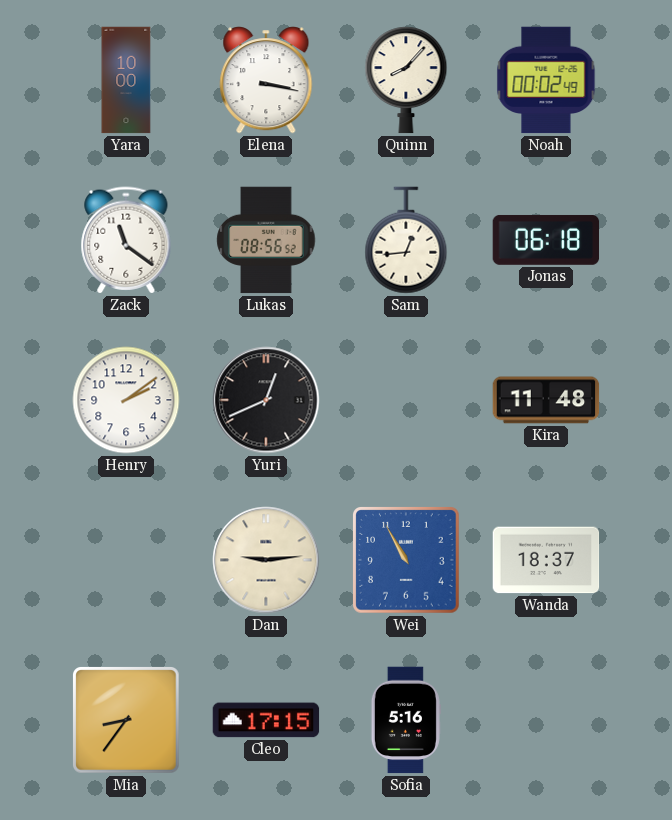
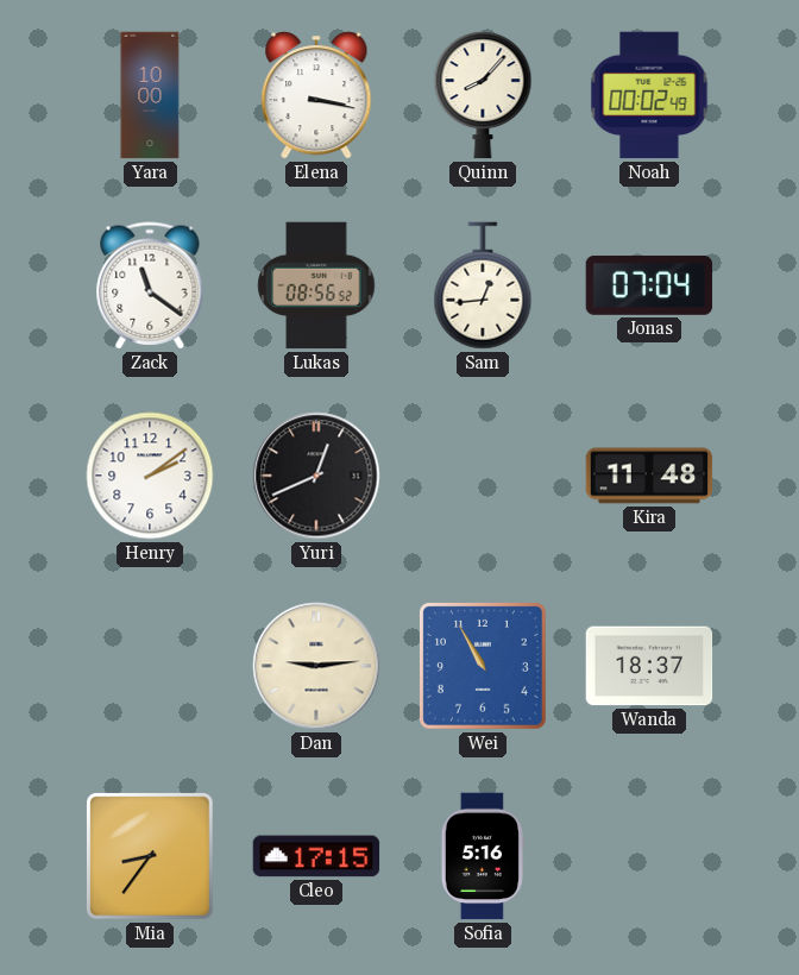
Jonas: 06:18 -> 07:04 (649, 285)
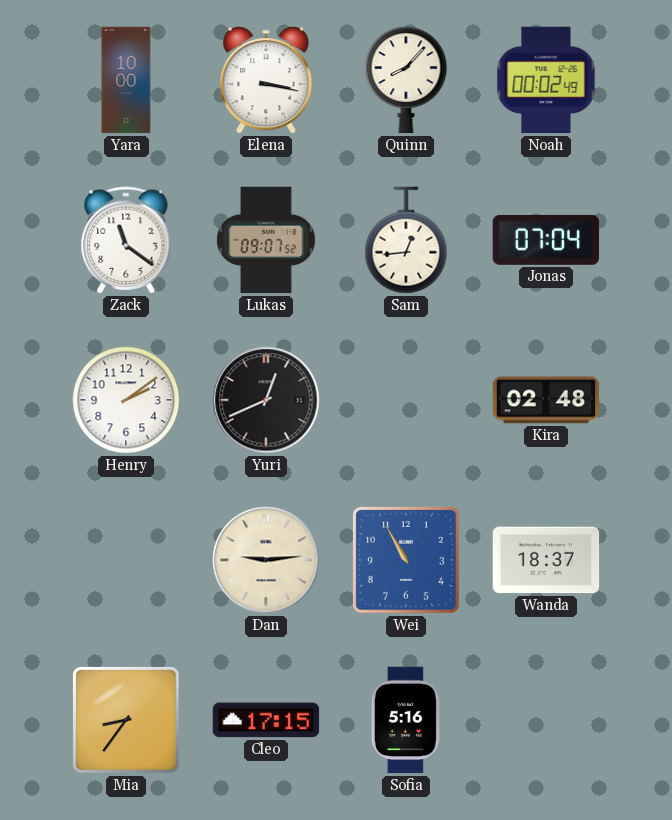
Lukas: 08:56 -> 09:07 (266, 240)
Kira: 11:48 -> 02:48 (546, 400)
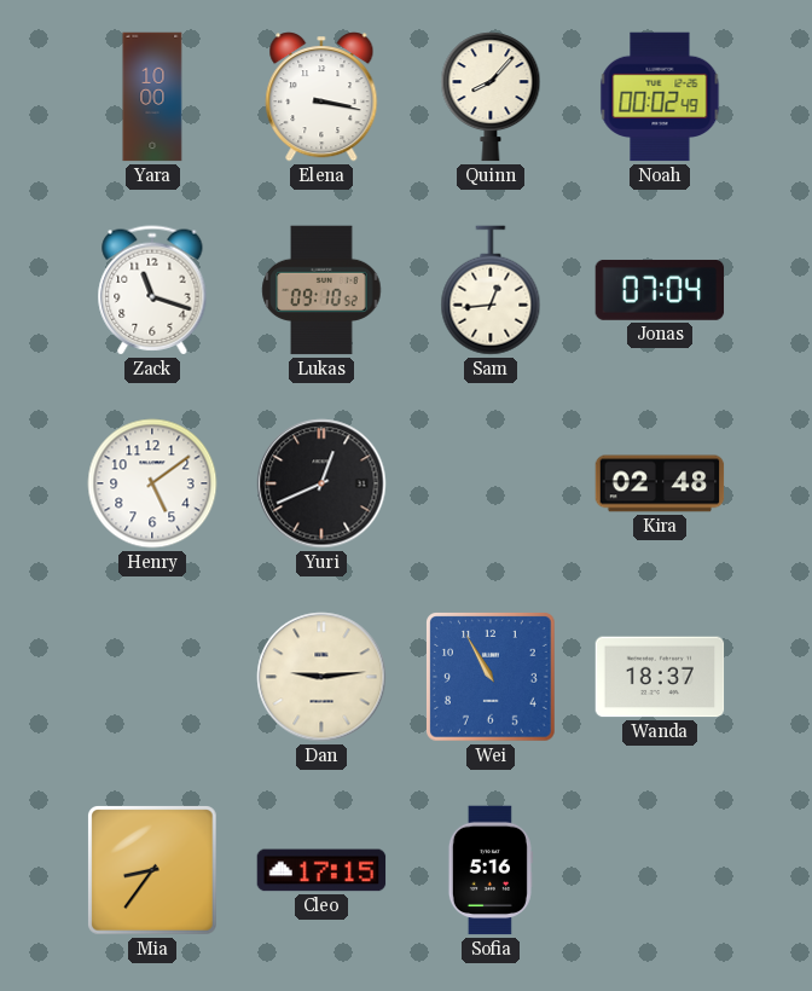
Zack: 11:21 -> 11:18 (152, 290)
Lukas: 09:07 -> 09:10 (321, 290)
Henry: 2:09 -> 5:09 (152, 483)
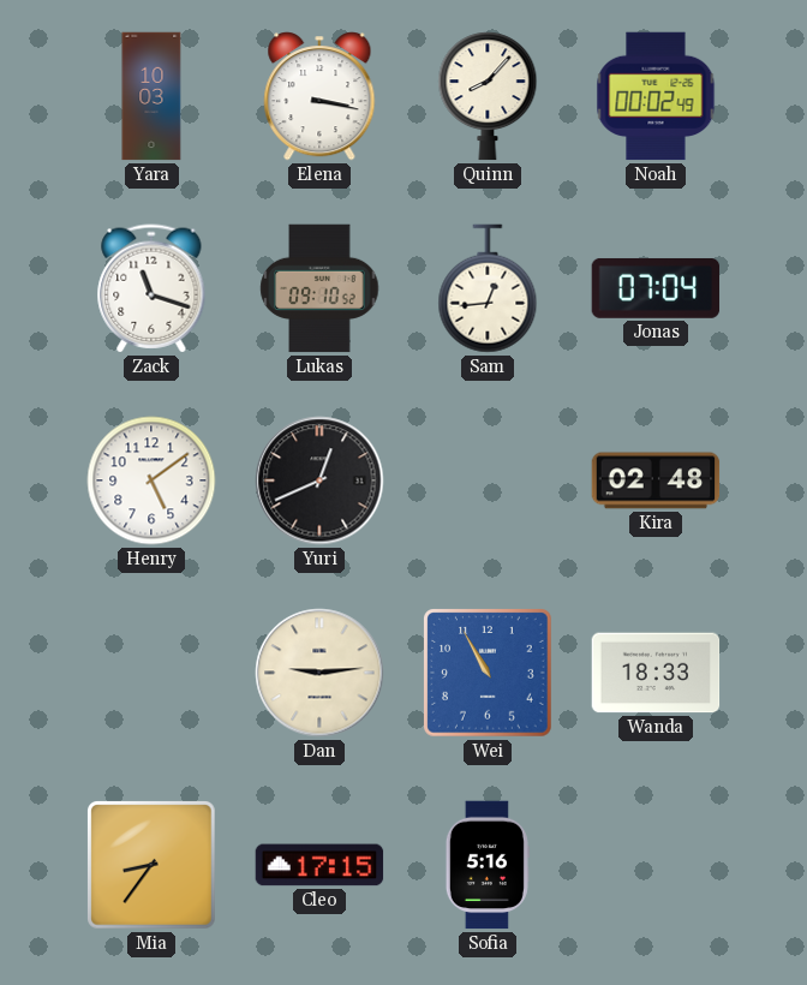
Yara: 10:00 -> 10:03 (151, 96)
Wanda: 18:37 -> 18:33 (656, 673)
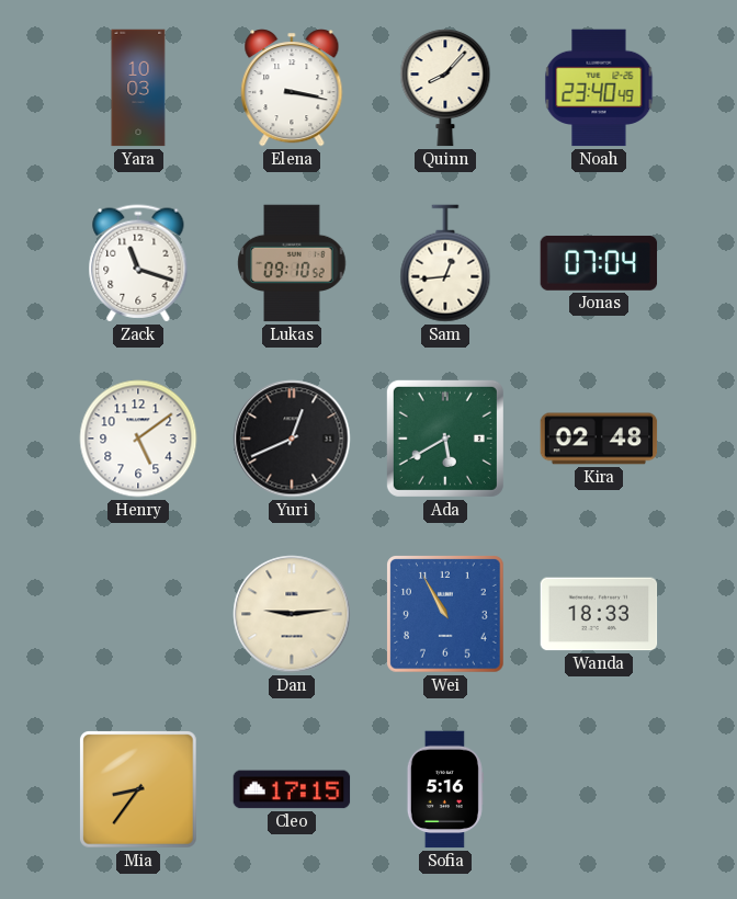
Noah: 00:02 -> 23:40 (599, 88)
Ada: none -> 5:40 (445, 439)
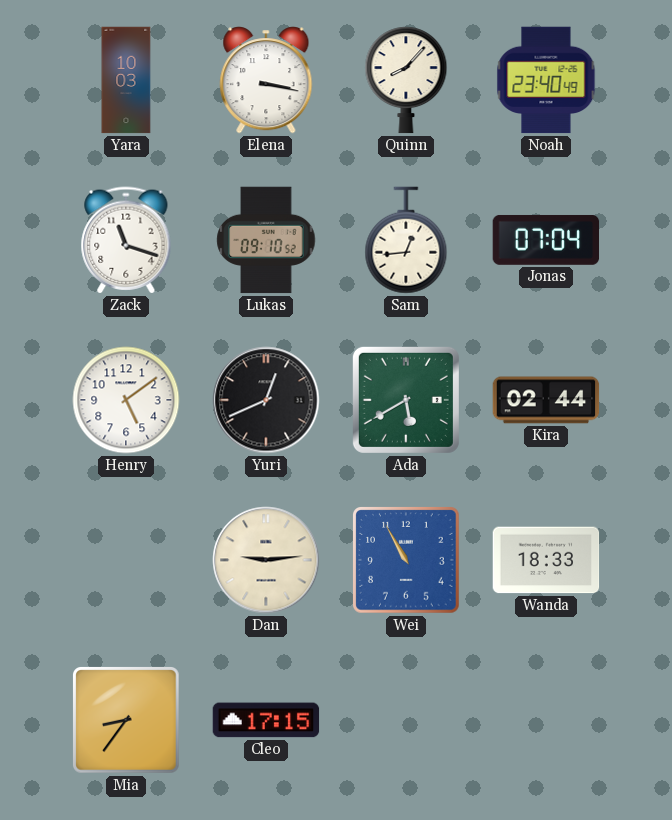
Kira: 02:48 -> 02:44 (546, 400)
Sofia: 5:16 -> none (445, 789)
